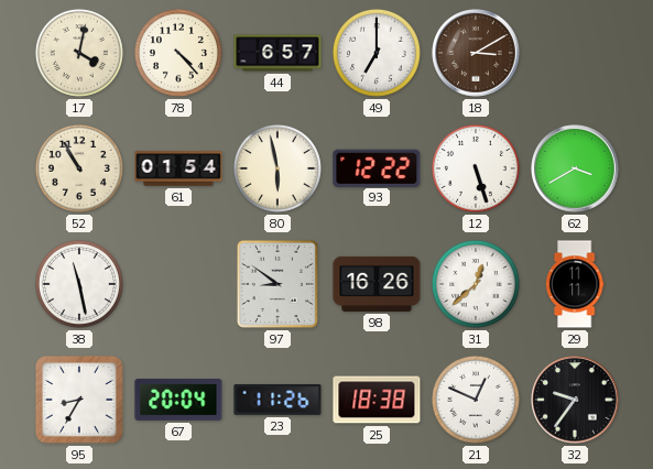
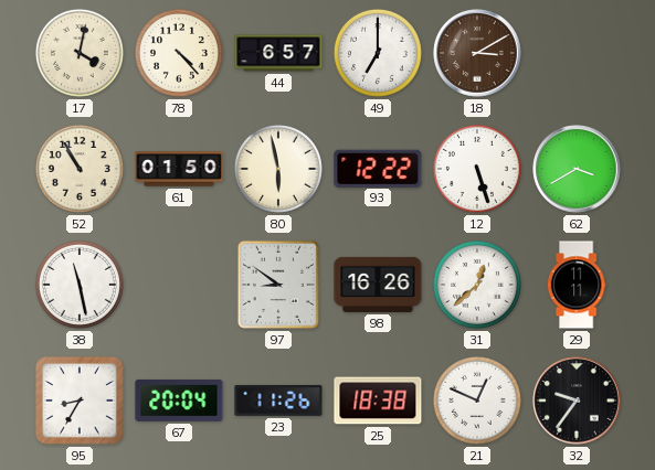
61: 01:54 -> 01:50 (179, 169)
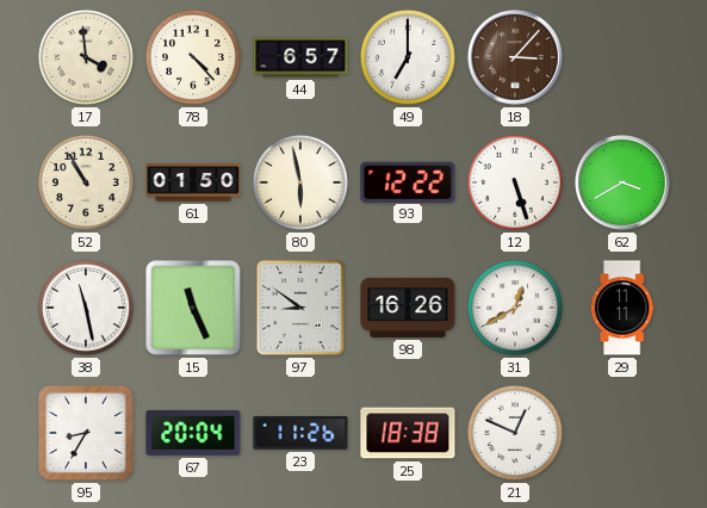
17: 4:02 -> 3:59 (86, 57)
18: 3:10 -> 3:07 (515, 57)
15: none -> 11:26 (193, 308)
31: 12:38 -> 12:40 (515, 308)
32: 9:36 -> none (577, 400)
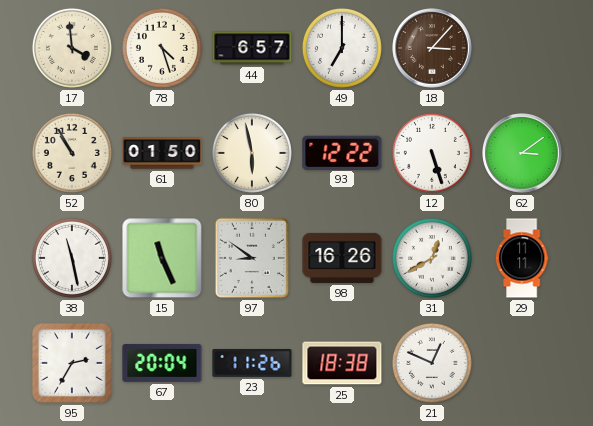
78: 4:23 -> 4:27 (162, 48)
62: 3:40 -> 3:09 (522, 153)
95: 8:35 -> 2:35 (72, 363)
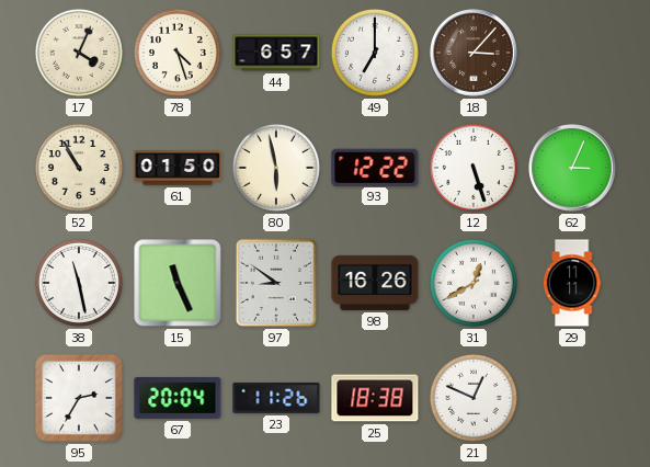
17: 3:59 -> 4:04 (79, 53)
62: 3:09 -> 3:04 (572, 168)
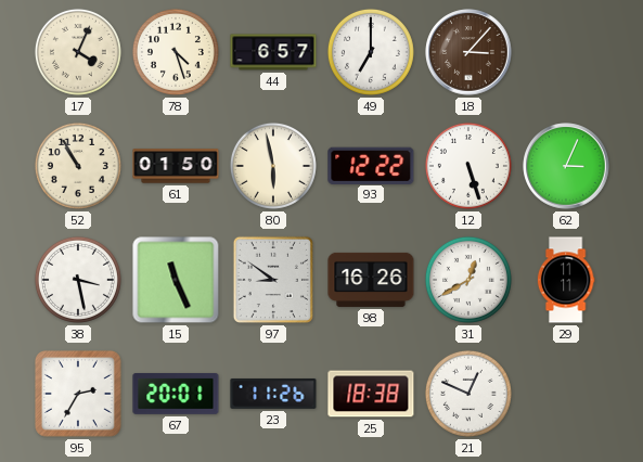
38: 11:28 -> 3:28 (78, 280)
67: 20:04 -> 20:01 (176, 394)
